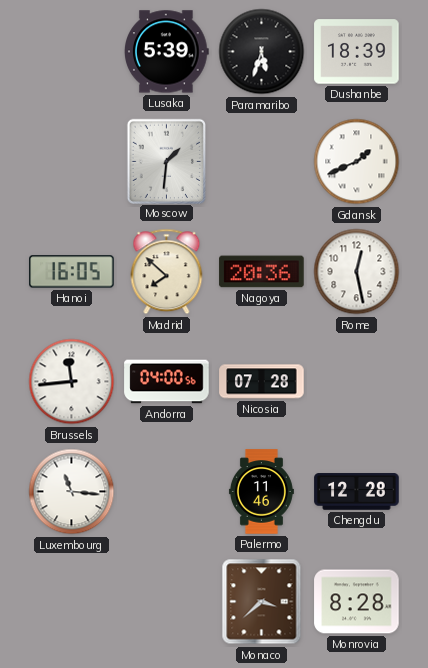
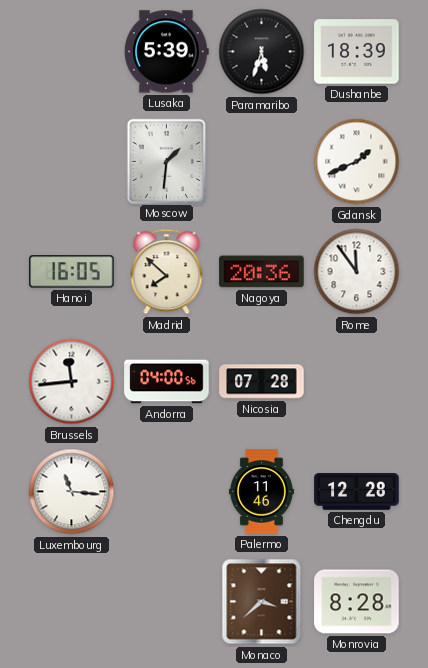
Rome: 12:28 -> 11:54 (357, 272)
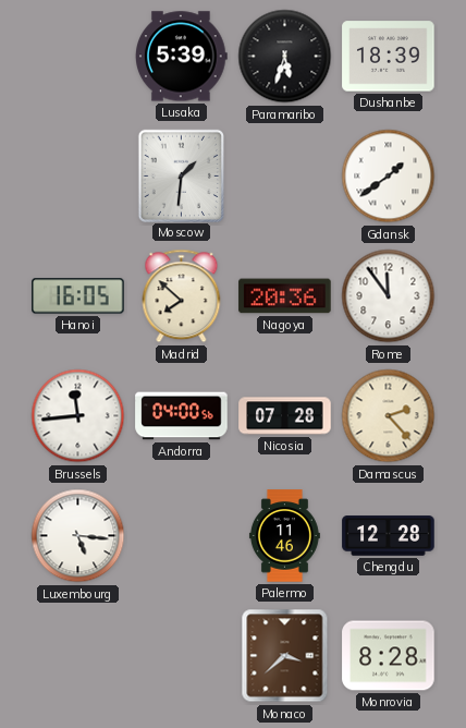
Gdansk: 1:41 -> 1:39 (389, 177)
Damascus: none -> 2:23 (389, 416)
Luxembourg: 11:16 -> 5:16 (78, 536)
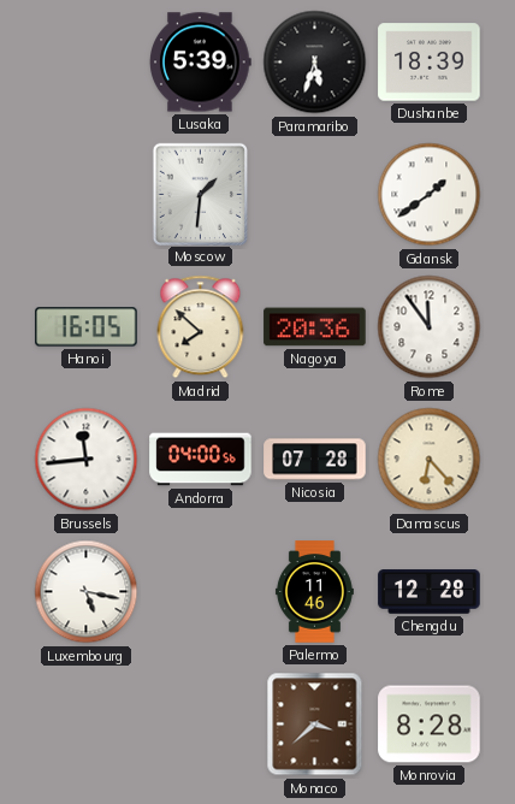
Damascus: 2:23 -> 6:23 (430, 460)
Luxembourg: 5:16 -> 5:17 (87, 592)
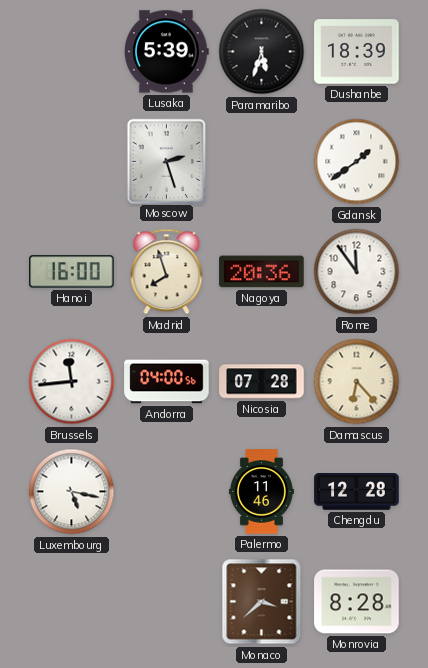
Moscow: 1:31 -> 2:27 (166, 161)
Hanoi: 16:05 -> 16:00 (72, 272)
Madrid: 7:52 -> 7:57 (167, 272)
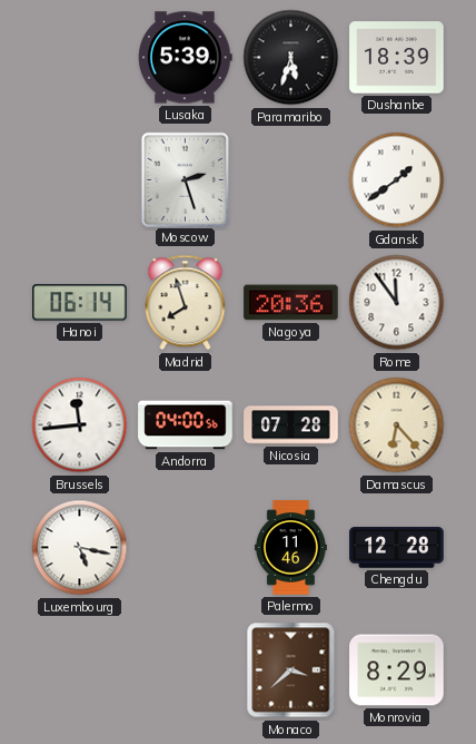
Hanoi: 16:00 -> 06:14 (80, 303)
Monrovia: 8:28 -> 8:29 (397, 670)
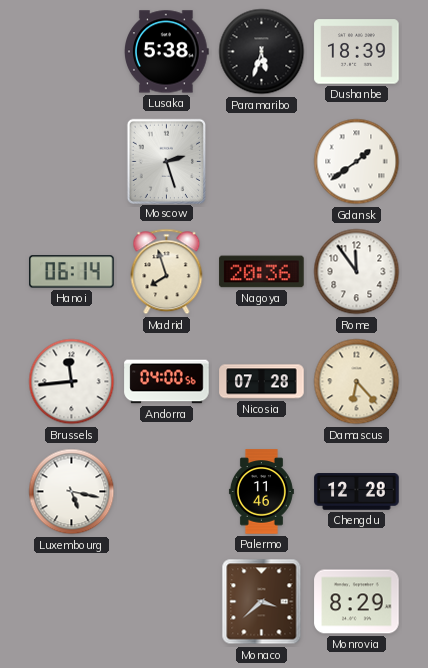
Lusaka: 5:39 -> 5:38 (167, 52)
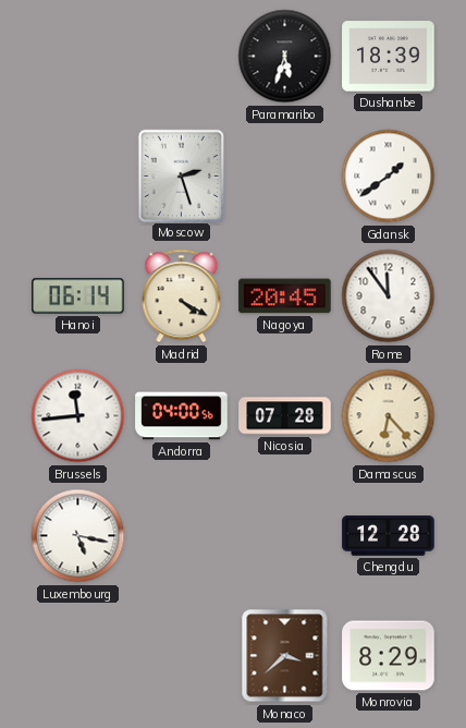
Lusaka: 5:38 -> none (167, 52)
Madrid: 7:57 -> 4:20 (182, 296)
Nagoya: 20:36 -> 20:45 (285, 296)
Palermo: 11:46 -> none (261, 492)
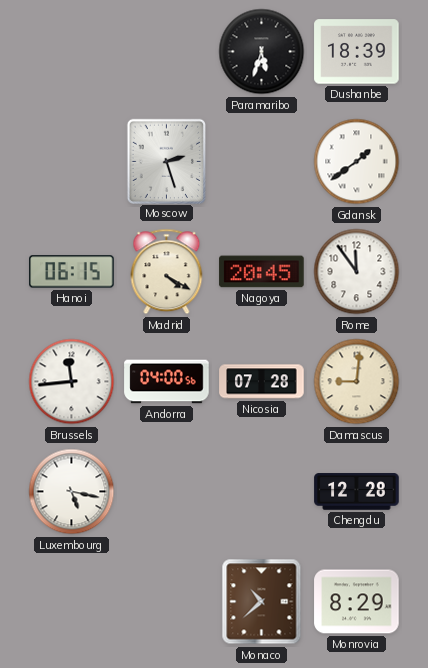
Hanoi: 06:14 -> 06:15 (72, 272)
Damascus: 6:23 -> 9:01 (357, 382)
Monaco: 3:38 -> 10:38 (262, 602)
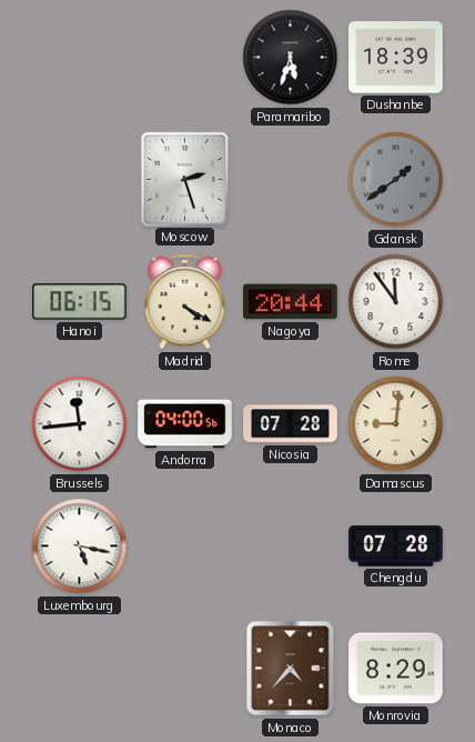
Gdansk dial: white -> grey (396, 180)
Nagoya: 20:45 -> 20:44 (291, 302)
Chengdu: 12:28 -> 07:28 (396, 547)
Monaco: 10:38 -> 4:37 (291, 669)
